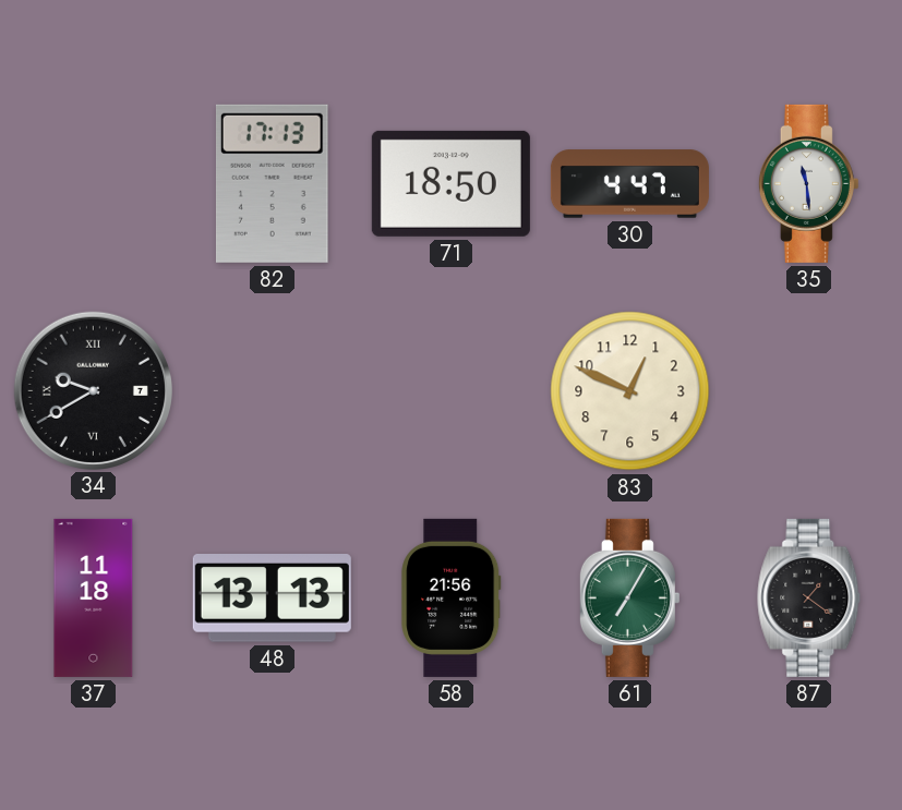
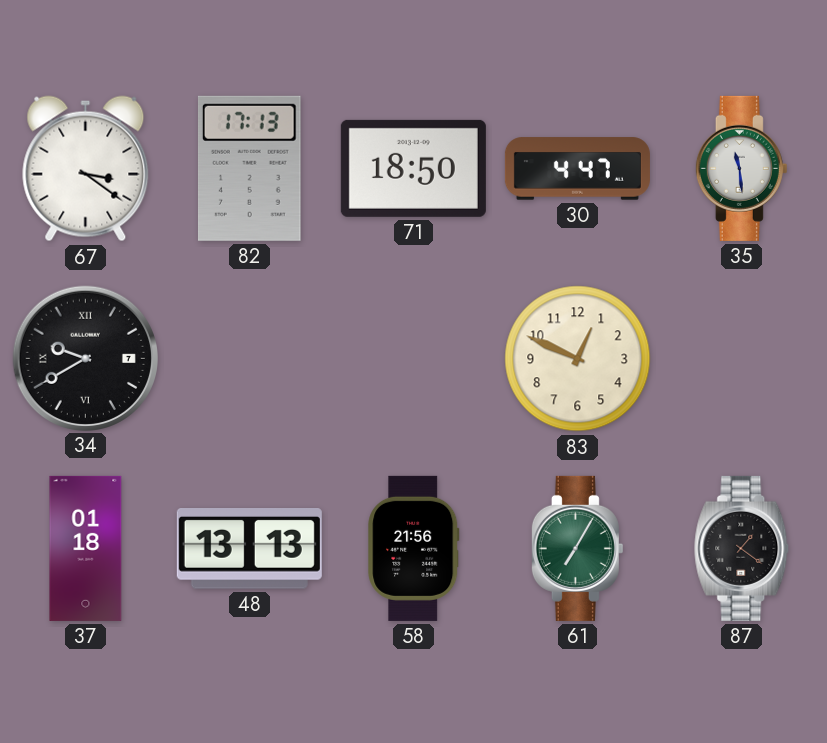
67: none -> 3:21 (86, 169)
37: 11:18 -> 01:18 (86, 548)
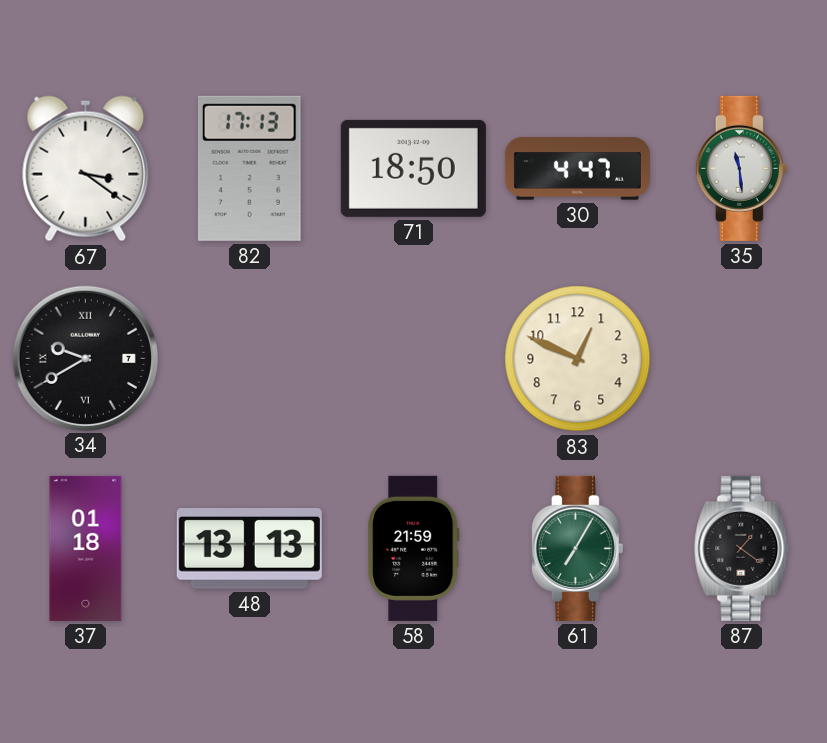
58: 21:56 -> 21:59 (414, 548)
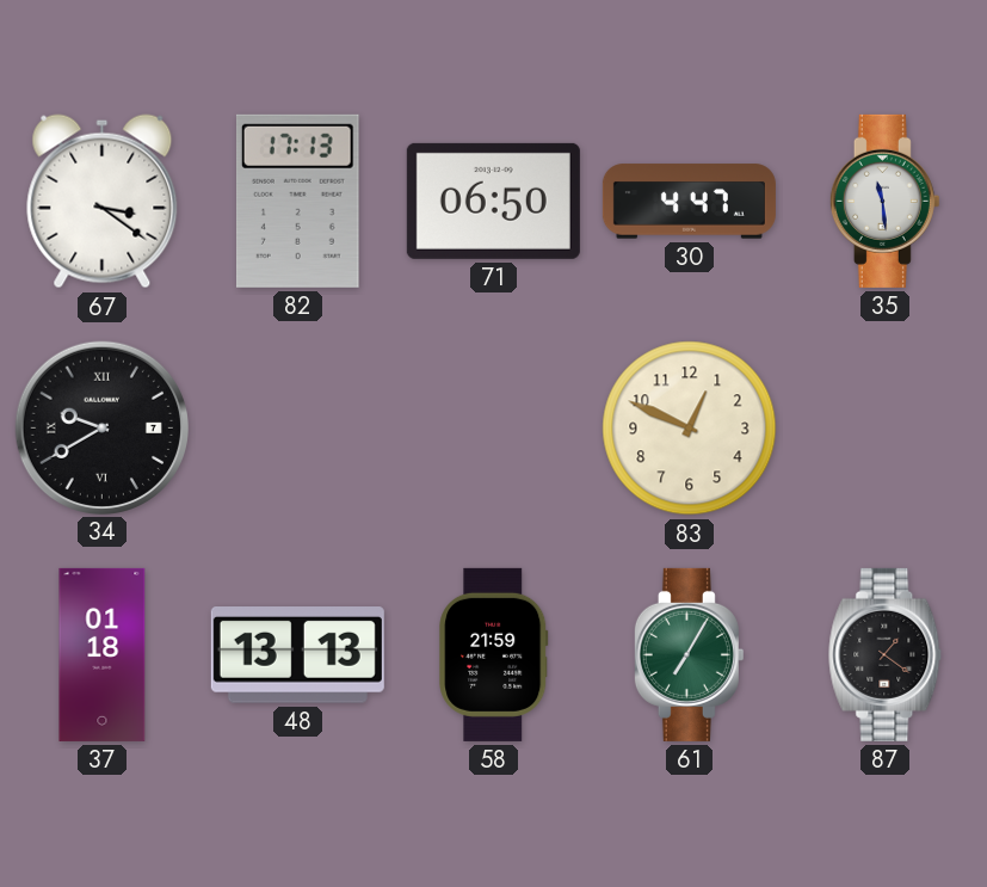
71: 18:50 -> 06:50 (493, 201)
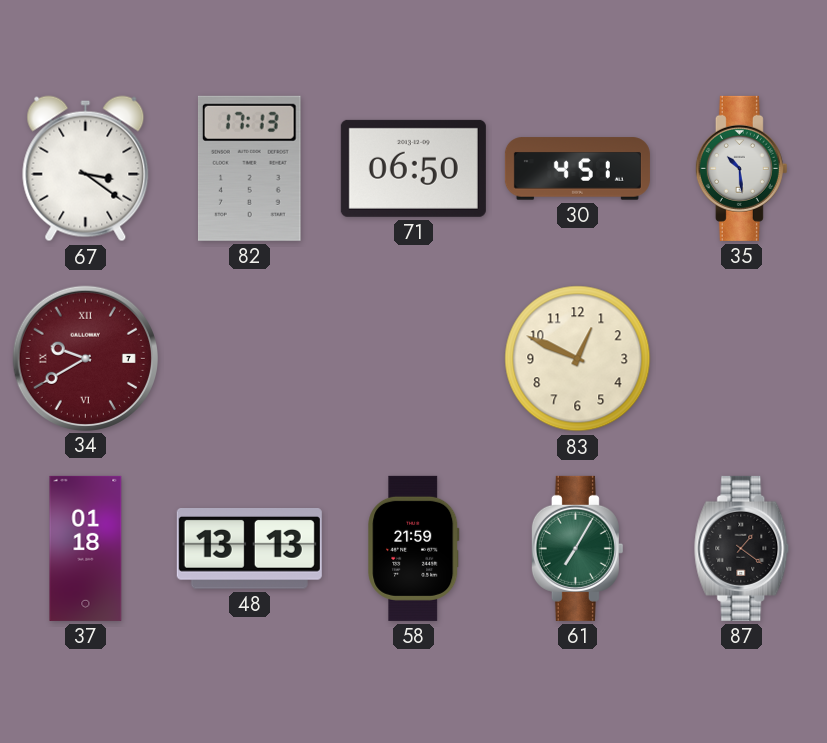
30: 4:47 -> 4:51 (577, 169)
35: 11:29 -> 10:29 (741, 168)
34 dial: black -> burgundy (85, 358)
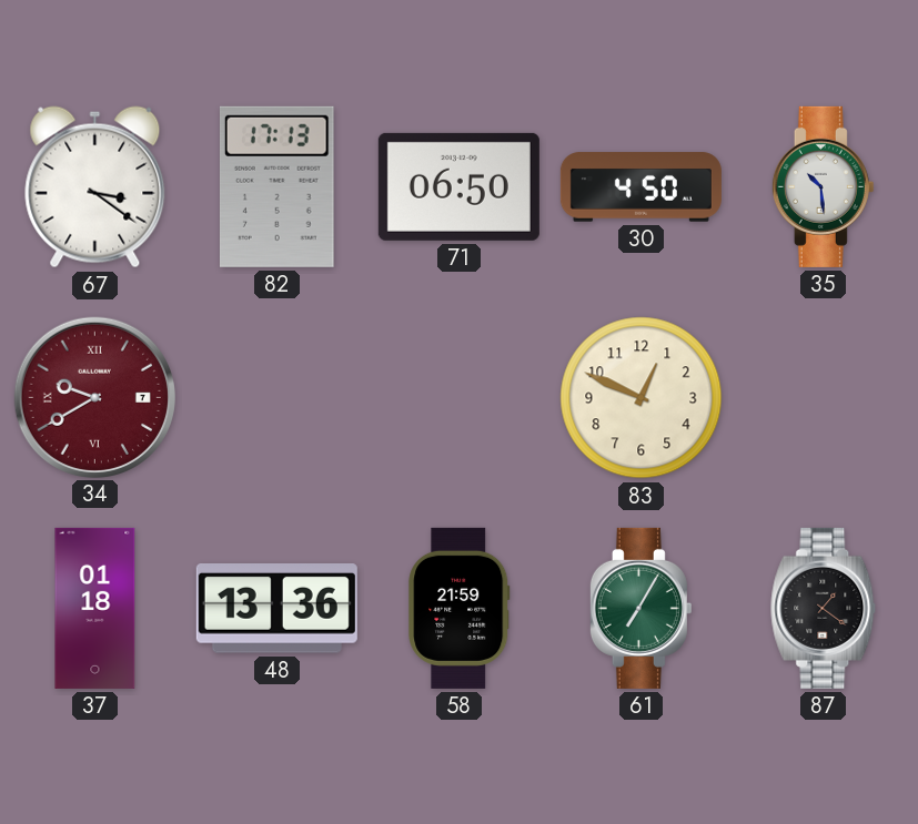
30: 4:51 -> 4:50 (640, 187)
48: 13:13 -> 13:36 (276, 609)
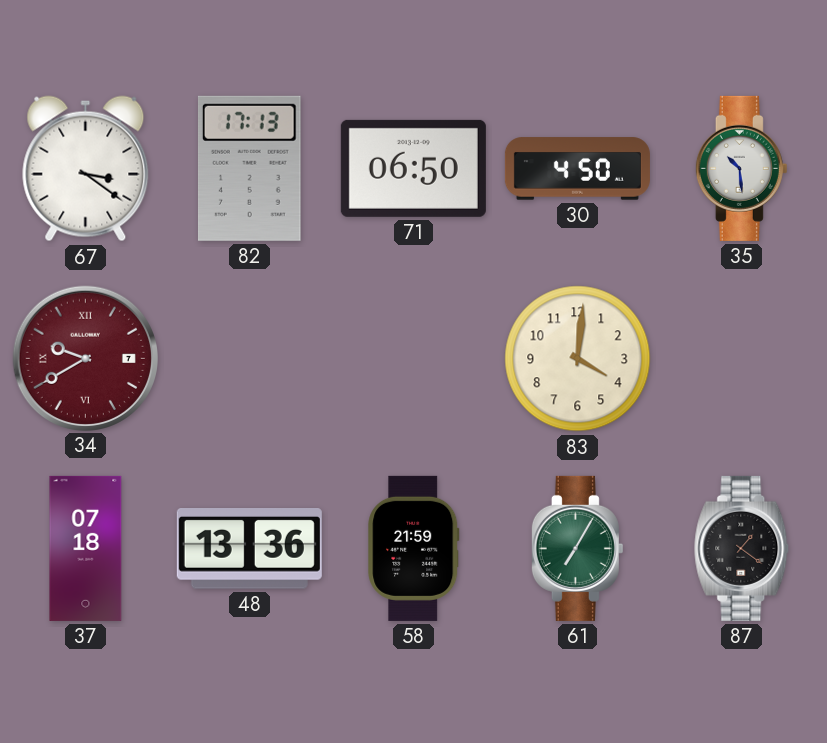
83: 12:49 -> 4:01 (578, 359)
37: 01:18 -> 07:18 (86, 548)
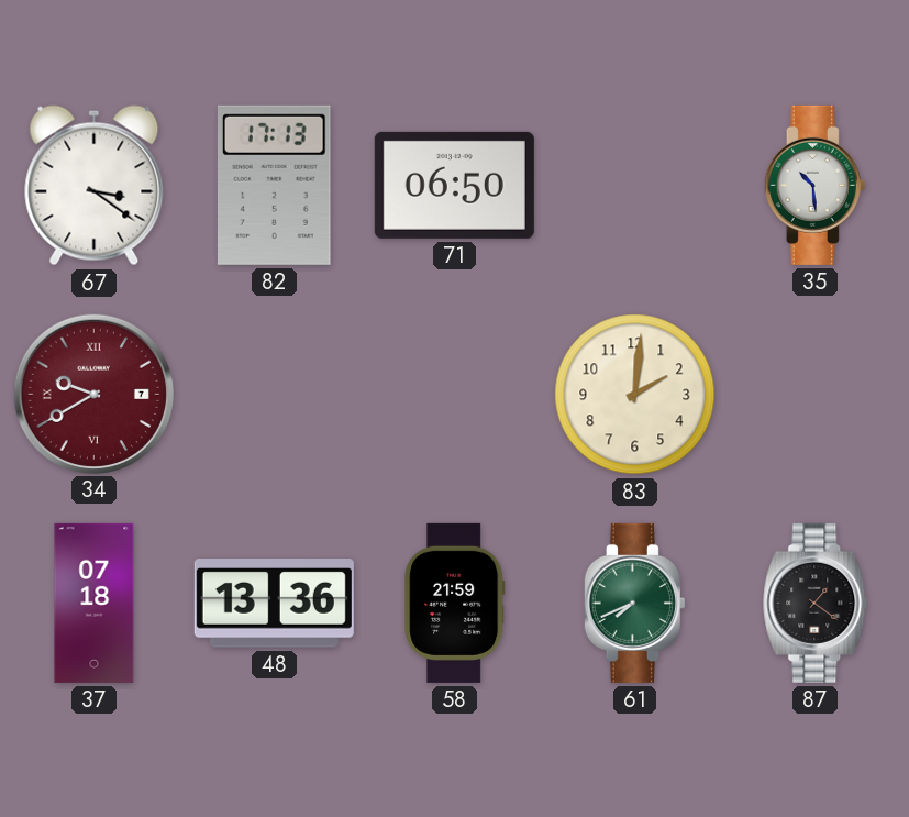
30: 4:50 -> none (577, 169)
83: 4:01 -> 2:01 (635, 395)
61: 7:05 -> 7:41 (634, 603)
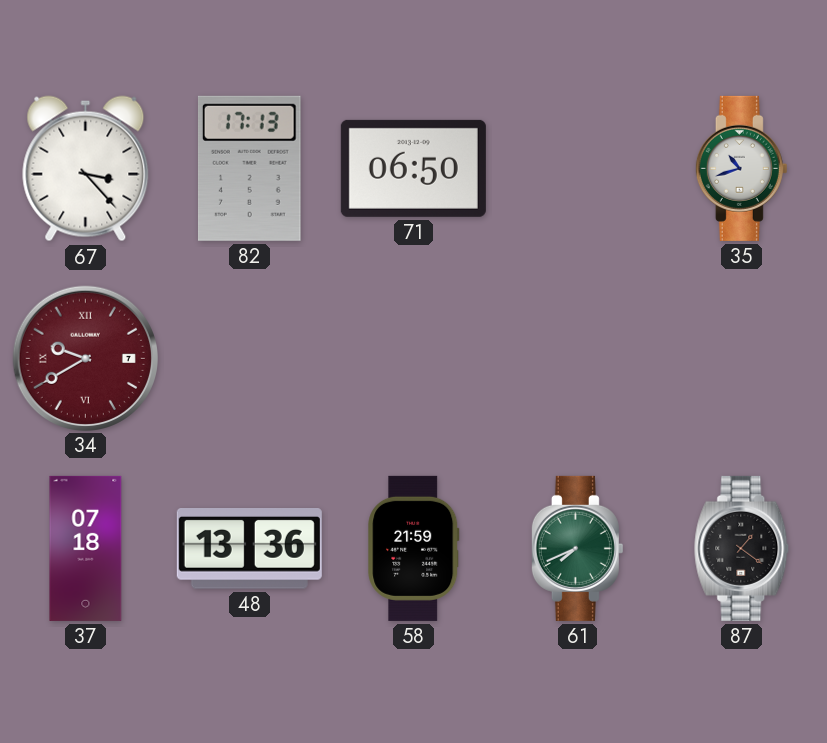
67: 3:21 -> 3:23 (86, 169)
35: 10:29 -> 10:42 (741, 168)
83: 2:01 -> none (635, 395)
